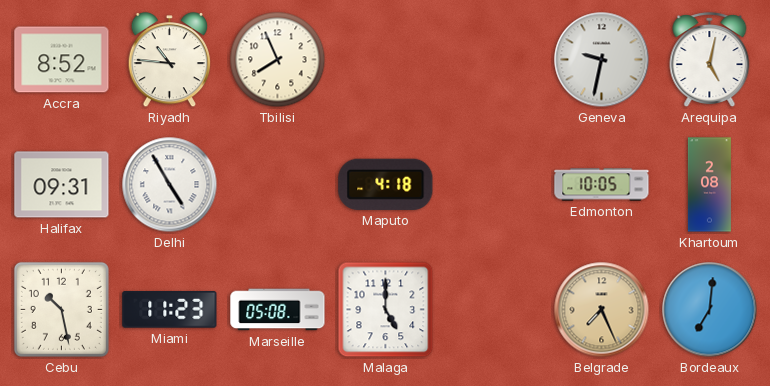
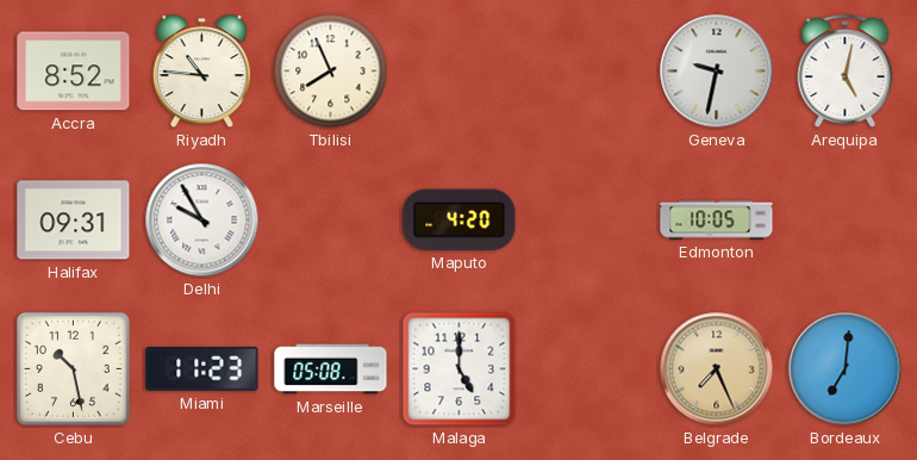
Delhi: 4:55 -> 9:55 (202, 220)
Maputo: 4:18 -> 4:20 (460, 219)
Khartoum: 2:08 -> none (709, 185)
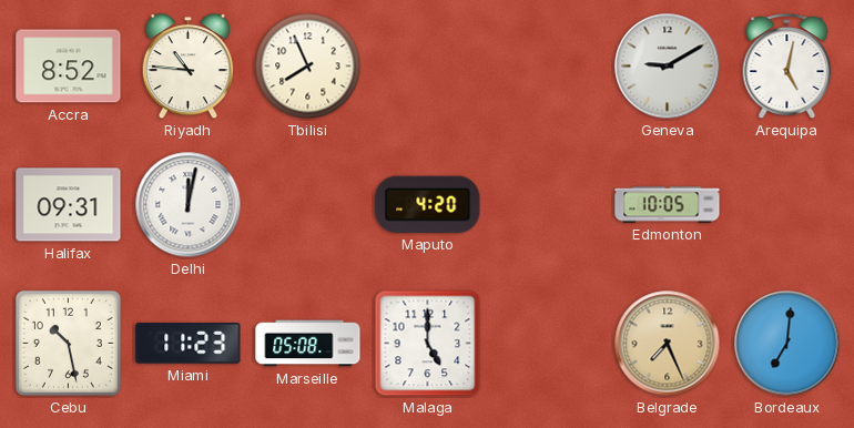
Geneva: 9:32 -> 9:10 (668, 67)
Delhi: 9:55 -> 12:02 (189, 205)
